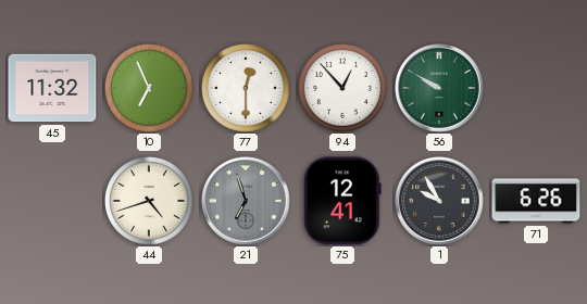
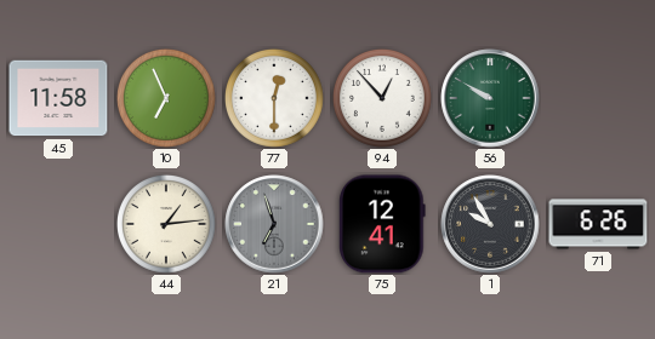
45: 11:32 -> 11:58 (58, 98)
44: 4:42 -> 1:14 (167, 225)
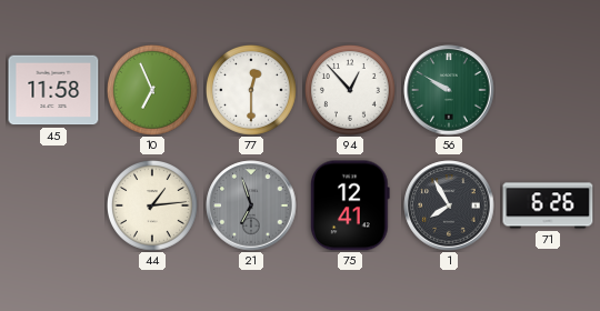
1: 9:55 -> 7:55 (449, 205)
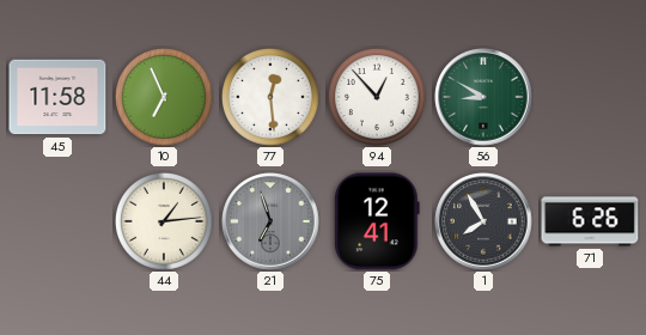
77: 12:30 -> 12:29 (272, 98)
56: 9:50 -> 8:50 (483, 97)
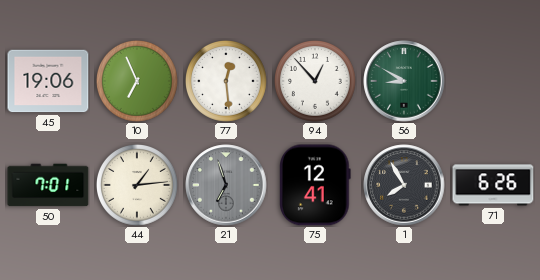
45: 11:58 -> 19:06 (48, 81)
50: none -> 7:01 (48, 185)
